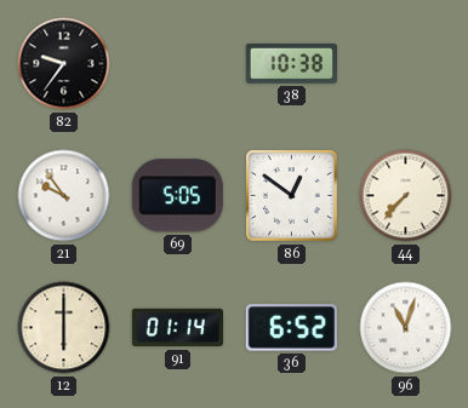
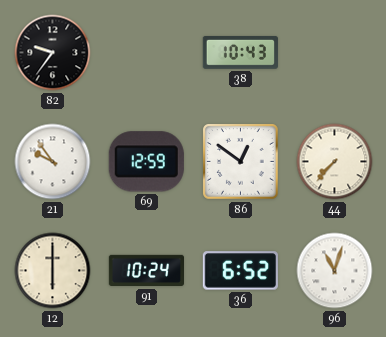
38: 10:38 -> 10:43 (240, 52)
69: 5:05 -> 12:59 (146, 162)
91: 01:14 -> 10:24 (146, 271)
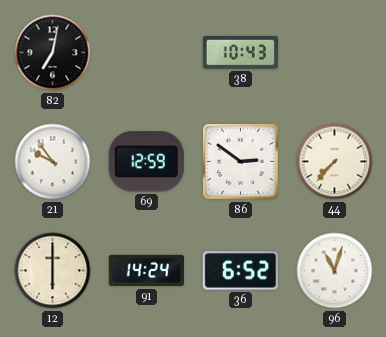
82: 9:36 -> 7:02 (53, 53)
86: 12:51 -> 2:51 (241, 162)
91: 10:24 -> 14:24 (146, 271)
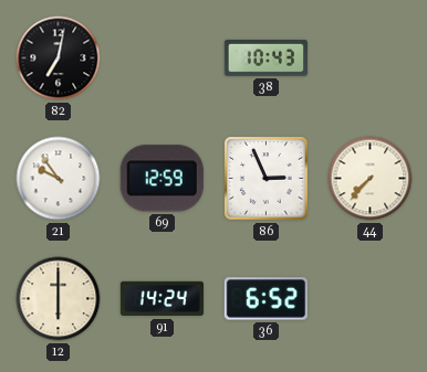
86: 2:51 -> 2:56 (267, 179)
96: 11:03 -> none (335, 271)
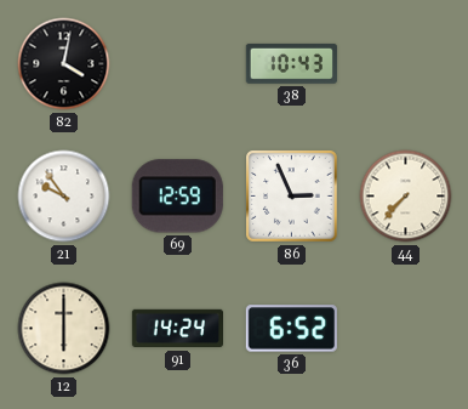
82: 7:02 -> 4:02 (64, 64)
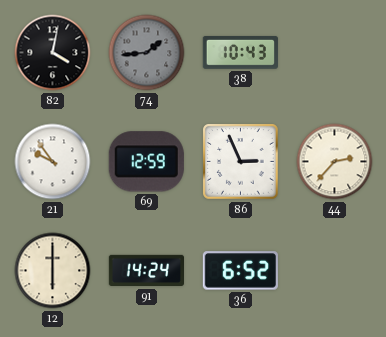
74: none -> 1:44 (147, 53)
44: 7:37 -> 2:37 (335, 162)
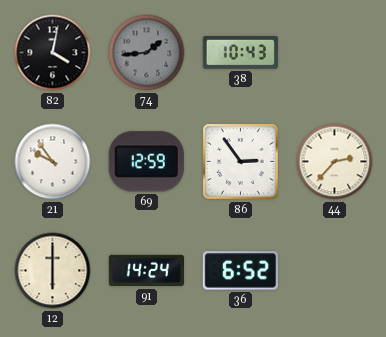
86: 2:56 -> 2:54 (241, 162)
